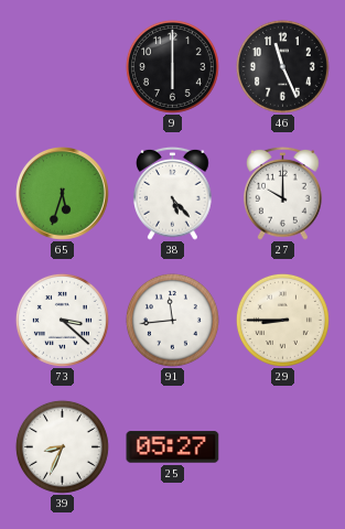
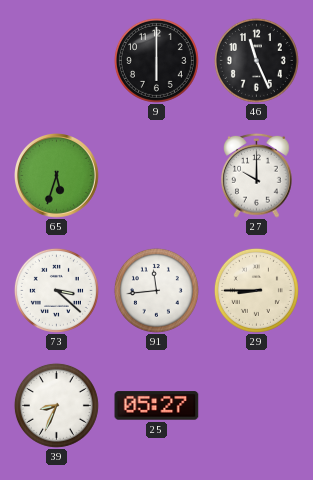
38: 5:23 -> none (173, 193)
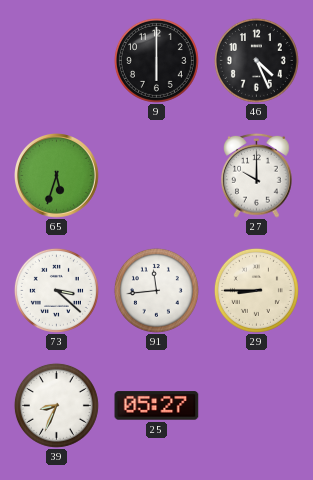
46: 11:26 -> 4:26 (256, 60)
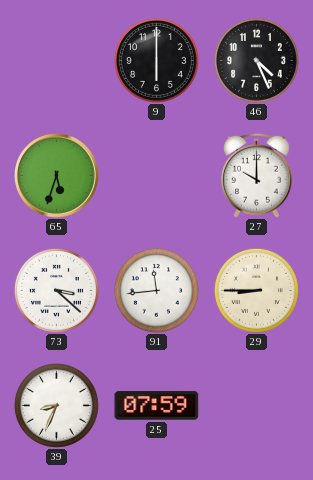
25: 05:27 -> 07:59 (157, 406)
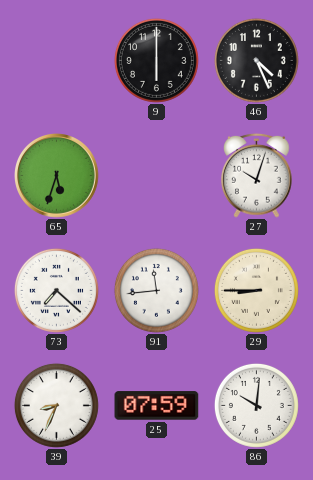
27: 10:00 -> 10:03 (257, 175)
73: 3:22 -> 7:22 (56, 290)
86: none -> 10:01 (256, 405)
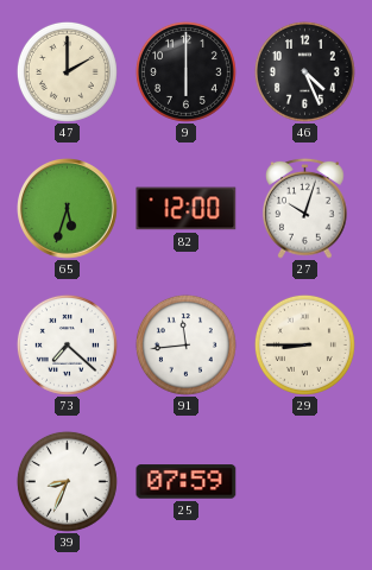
47: none -> 2:00 (67, 71)
82: none -> 12:00 (187, 209)
86: 10:01 -> none (256, 405)
